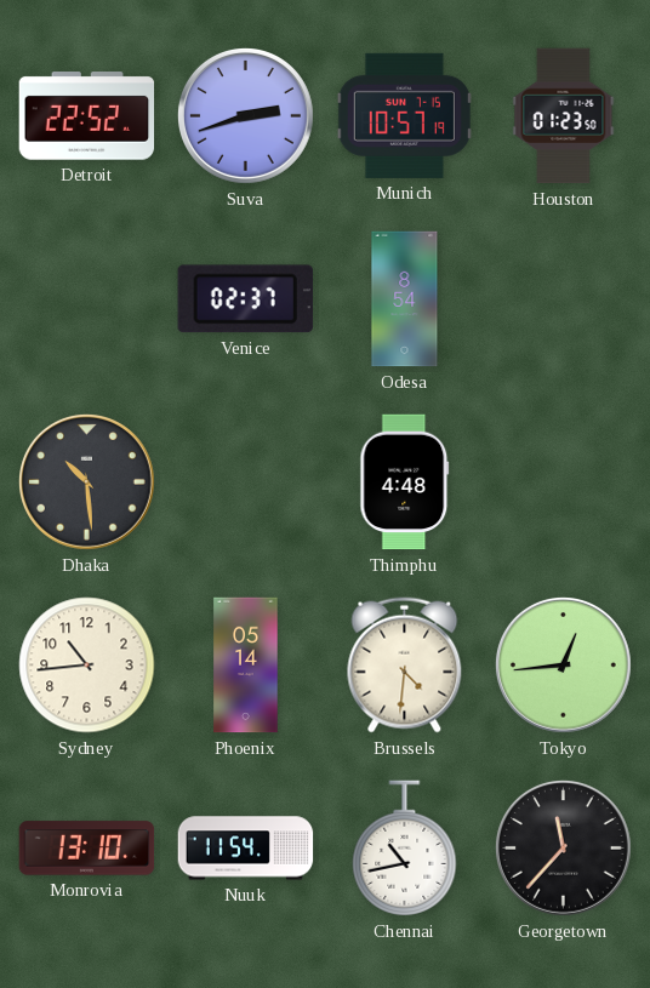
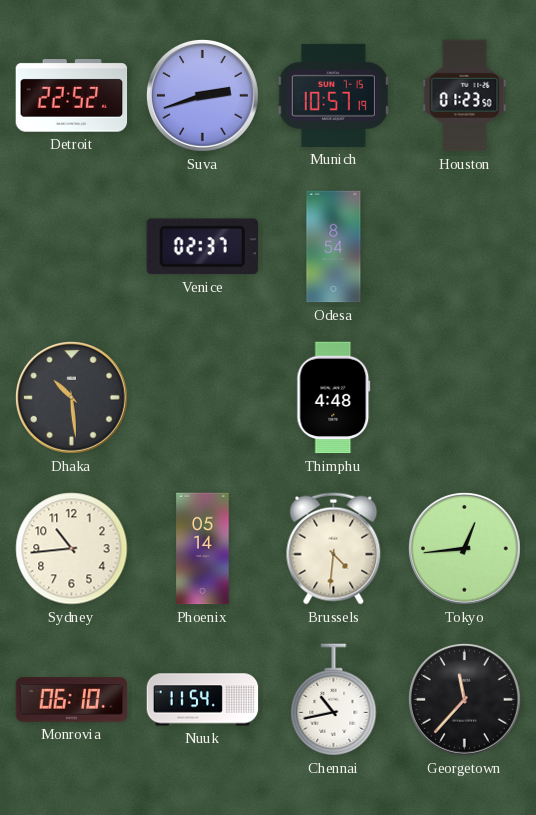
Monrovia: 13:10 -> 06:10 (72, 700)
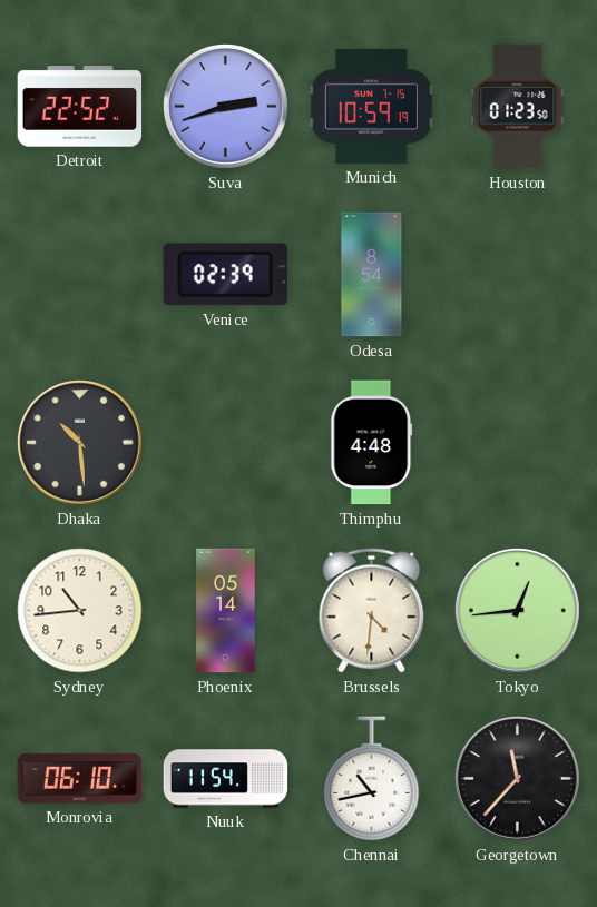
Munich: 10:57 -> 10:59 (371, 106)
Venice: 02:37 -> 02:39 (225, 275)
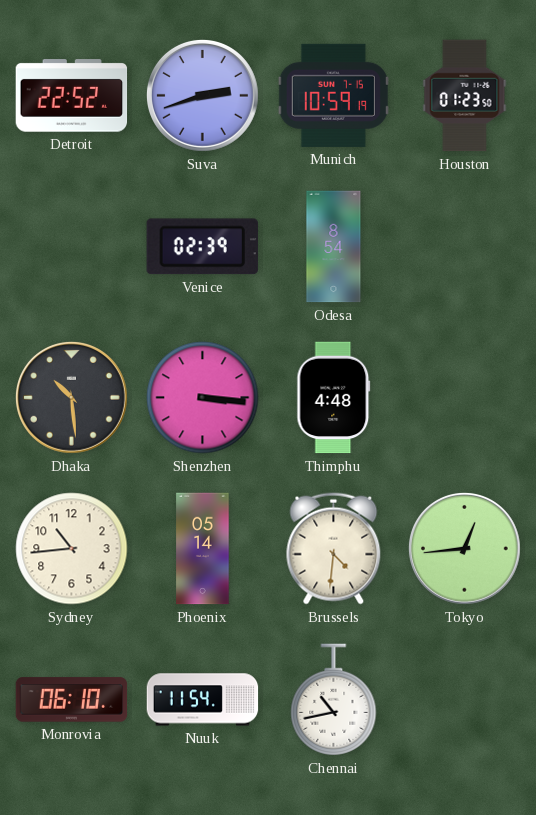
Shenzhen: none -> 3:16 (203, 398)
Georgetown: 11:37 -> none (517, 778)
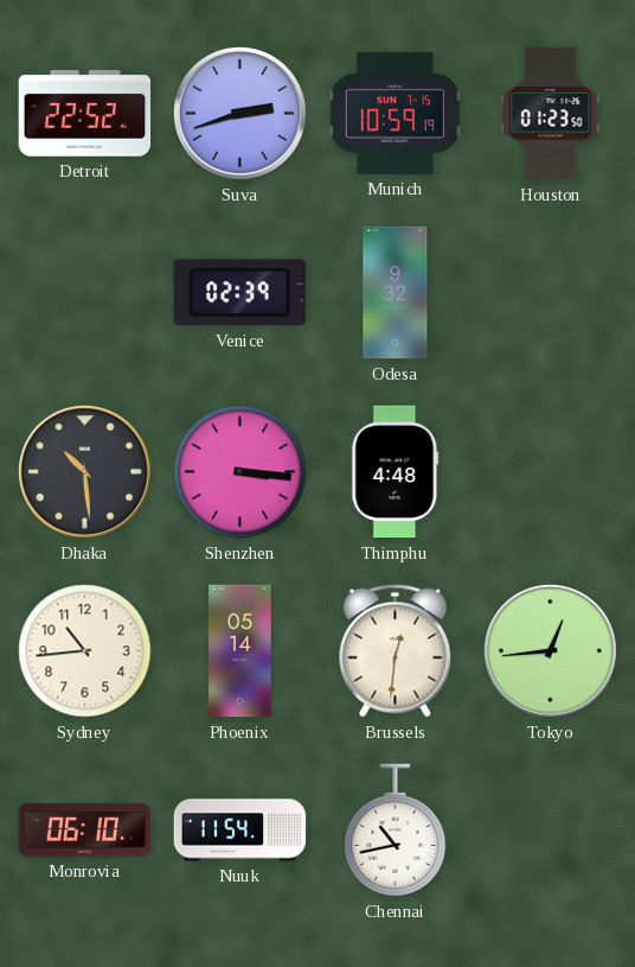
Odesa: 8:54 -> 9:32 (396, 293)
Brussels: 4:31 -> 12:31 (396, 651)
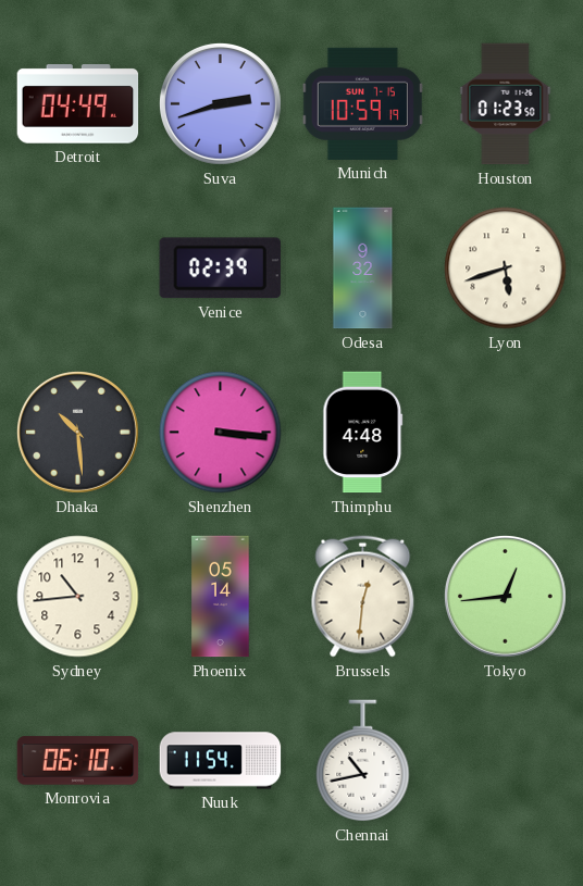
Detroit: 22:52 -> 04:49 (78, 104)
Lyon: none -> 5:42 (506, 269)
